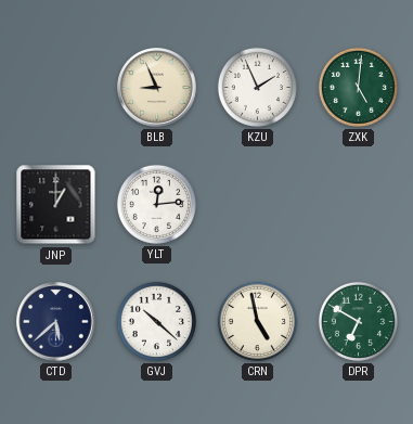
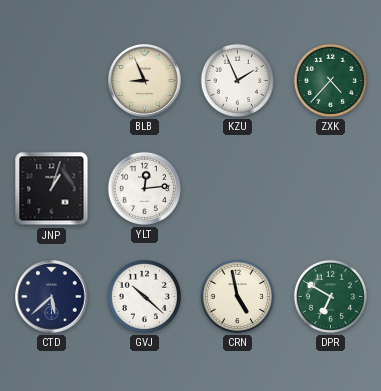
ZXK: 5:01 -> 4:37 (330, 80)
JNP: 1:00 -> 1:03 (52, 189)
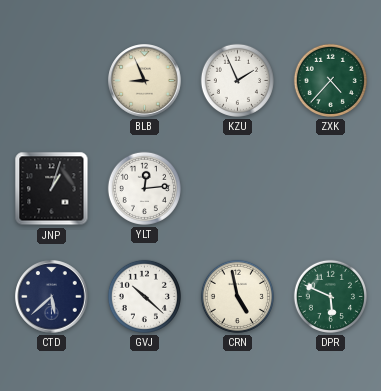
DPR: 6:50 -> 5:49 (330, 296)
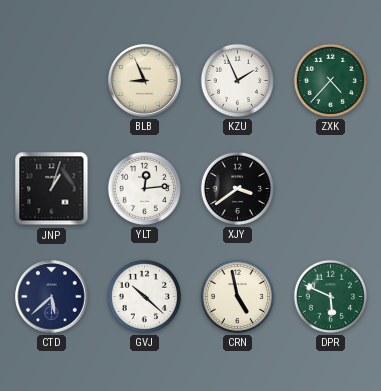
XJY: none -> 3:39 (237, 188)
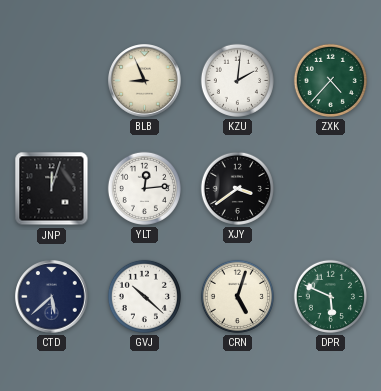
KZU: 1:56 -> 2:01 (237, 80)
JNP: 1:03 -> 12:03 (52, 189)
CRN: 4:58 -> 5:03 (237, 296)
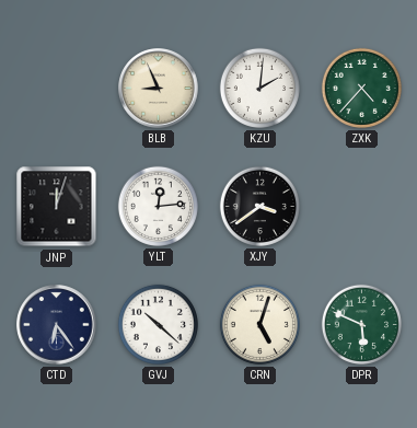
CTD: 5:38 -> 6:24 (57, 325)
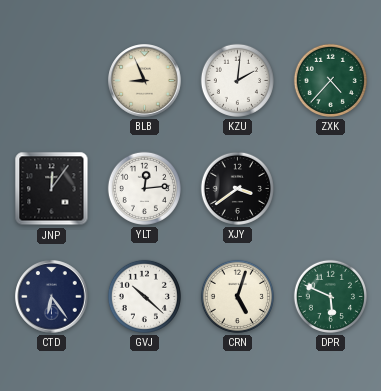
JNP: 12:03 -> 12:06 (52, 189)
